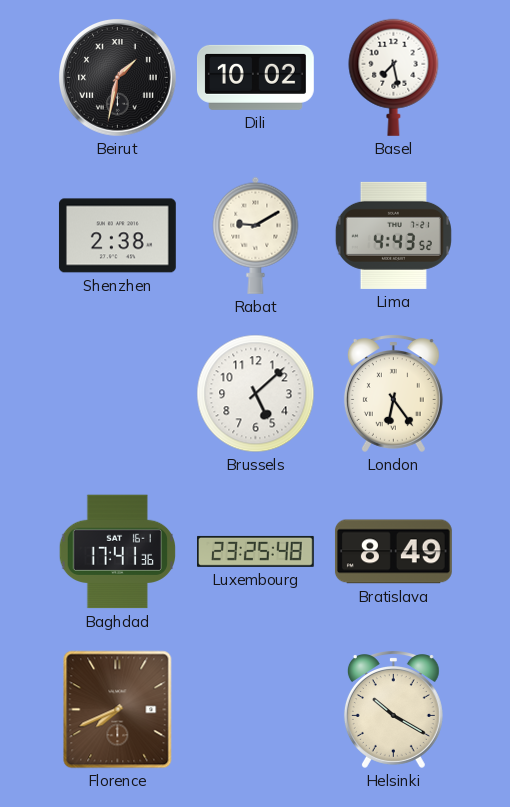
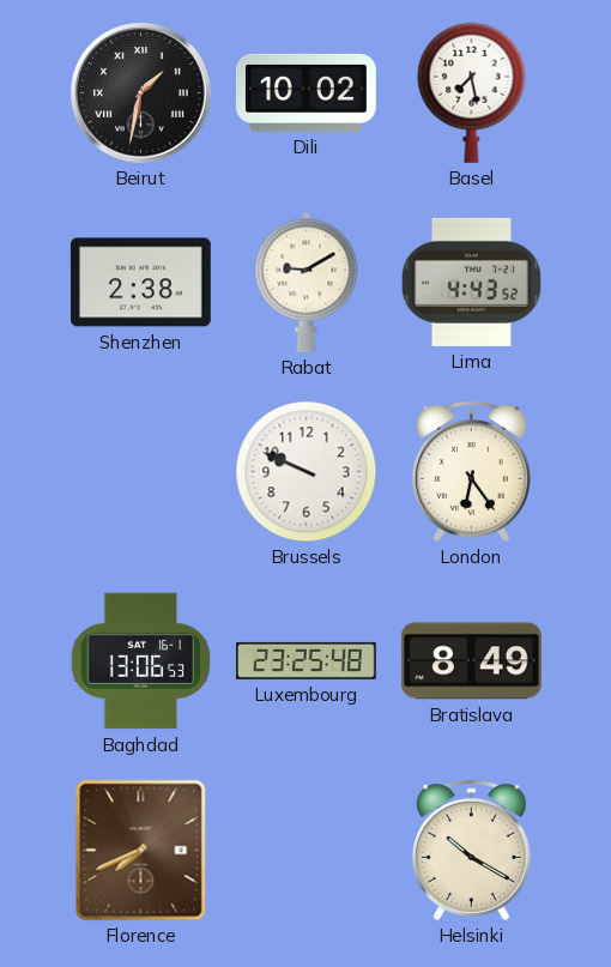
Brussels: 5:08 -> 9:49 (307, 472)
Baghdad: 17:41 -> 13:06 (140, 661)
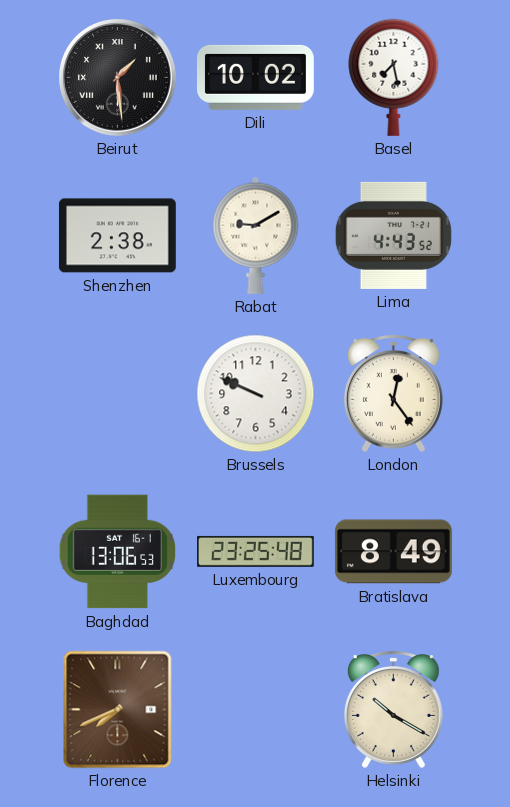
Beirut: 1:32 -> 1:29 (118, 78)
London: 6:24 -> 12:24 (393, 393)
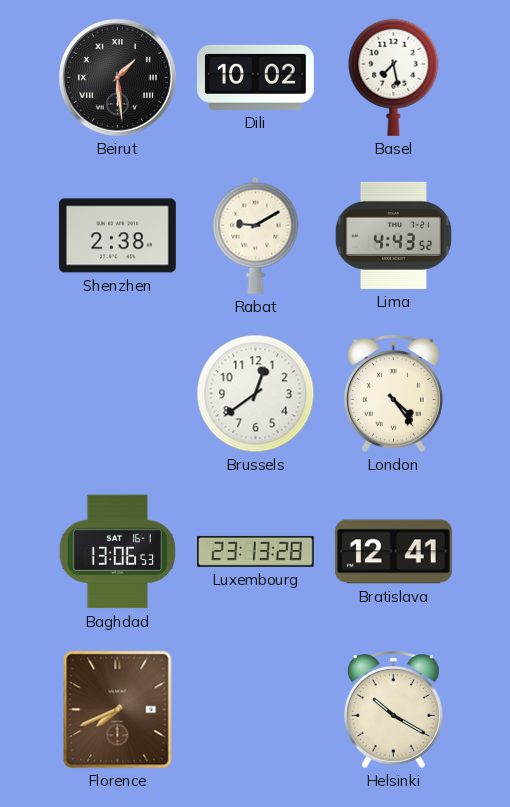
Brussels: 9:49 -> 12:39 (256, 394)
London: 12:24 -> 4:24 (393, 393)
Luxembourg: 23:25 -> 23:13 (256, 551)
Bratislava: 8:49 -> 12:41 (393, 552)
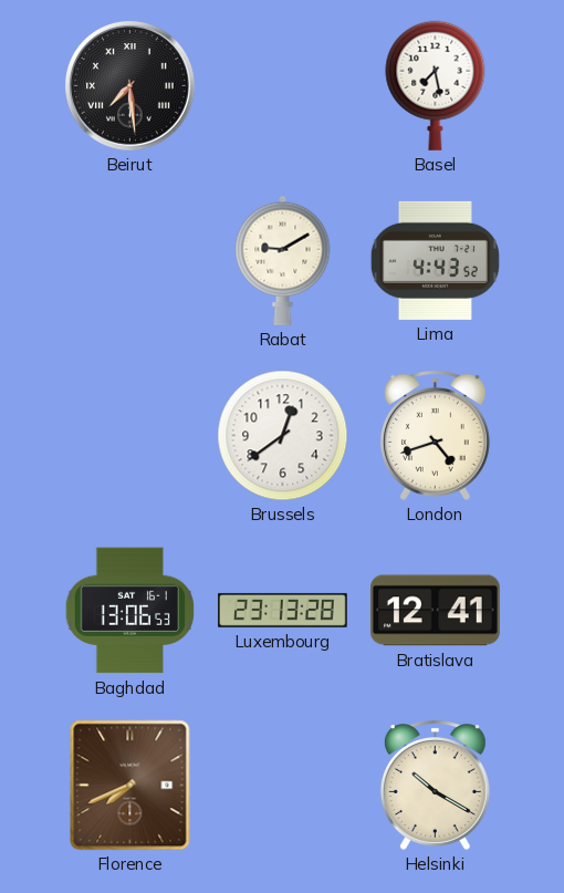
Beirut: 1:29 -> 7:29 (130, 86)
Dili: 10:02 -> none (256, 77)
Shenzhen: 2:38 -> none (117, 236)
London: 4:24 -> 4:42 (435, 435)
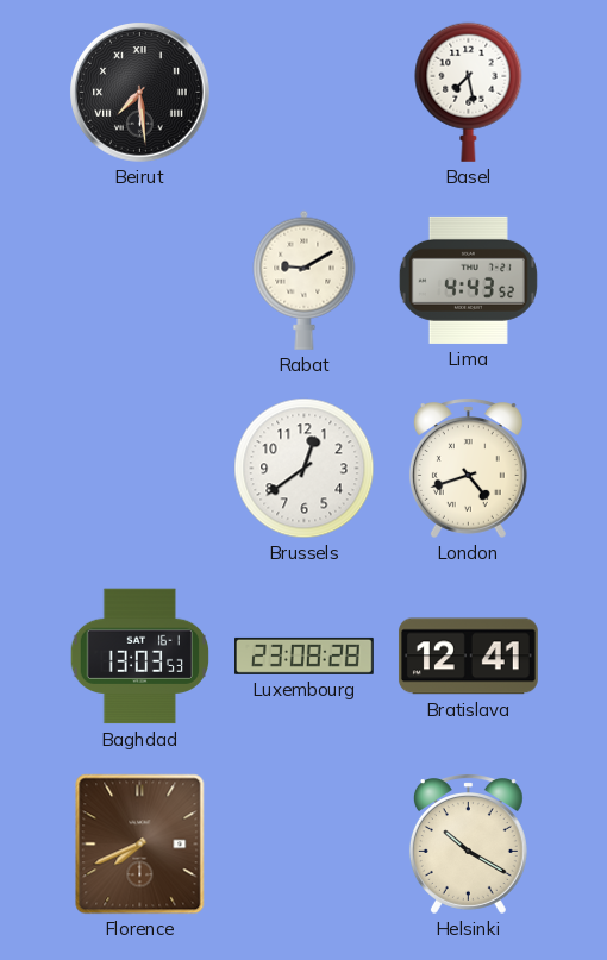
Baghdad: 13:06 -> 13:03 (139, 657)
Luxembourg: 23:13 -> 23:08 (305, 655)
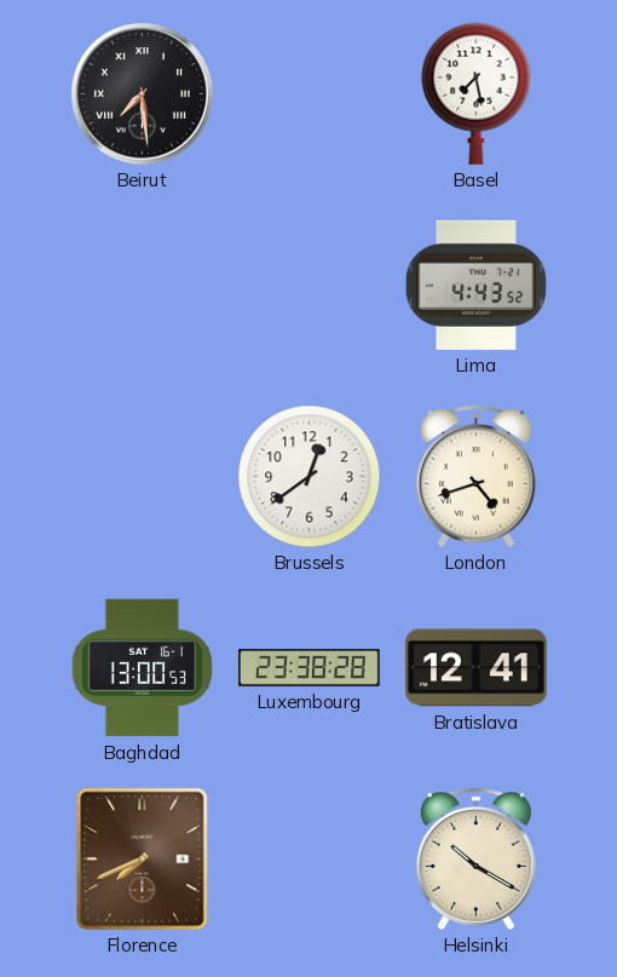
Rabat: 9:10 -> none (305, 280)
Baghdad: 13:03 -> 13:00 (142, 668)
Luxembourg: 23:08 -> 23:38 (310, 667)
